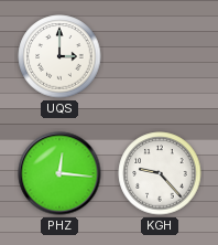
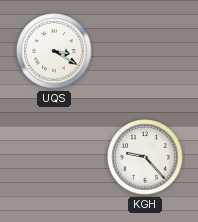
UQS: 3:00 -> 3:20 (54, 51)
PHZ: 12:16 -> none (59, 173)
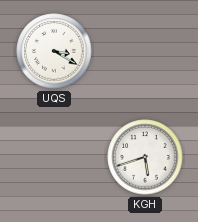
KGH: 9:23 -> 5:42 (145, 157)
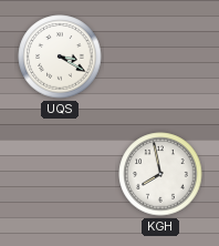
KGH: 5:42 -> 7:58 (160, 174)
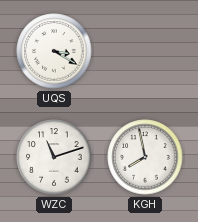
WZC: none -> 11:12 (54, 157)
